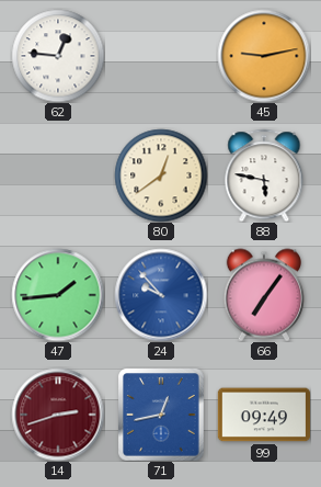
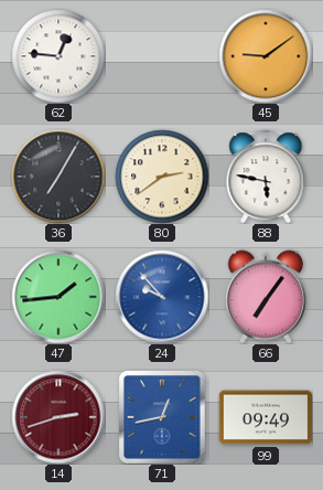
45: 9:13 -> 9:09 (266, 56)
36: none -> 7:05 (58, 177)
80: 12:39 -> 2:39 (162, 177)
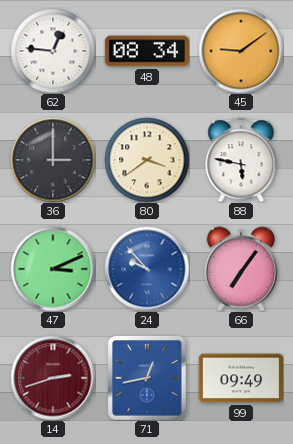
48: none -> 08:34 (146, 51)
36: 7:05 -> 3:00 (53, 160)
80: 2:39 -> 3:39 (147, 160)
47: 1:44 -> 3:11 (53, 269)
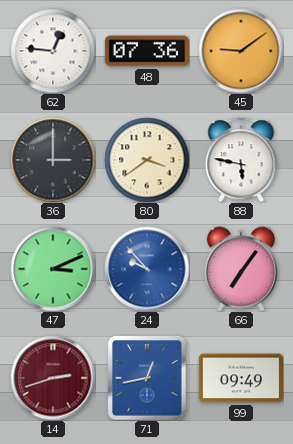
48: 08:34 -> 07:36 (146, 51)
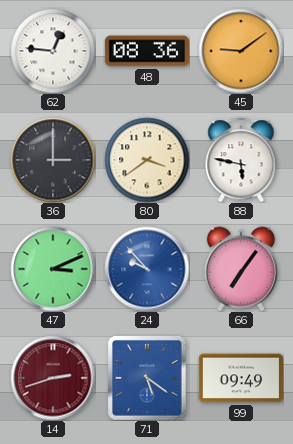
48: 07:36 -> 08:36 (146, 51)
71: 12:43 -> 5:21 (147, 378)
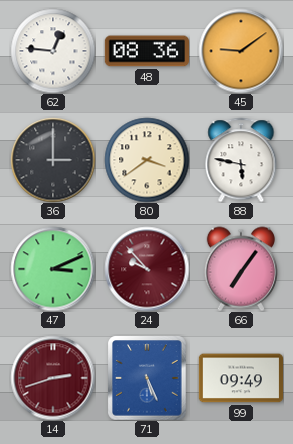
24 dial: blue -> burgundy (147, 269)
71: 5:21 -> 5:26 (147, 378)
